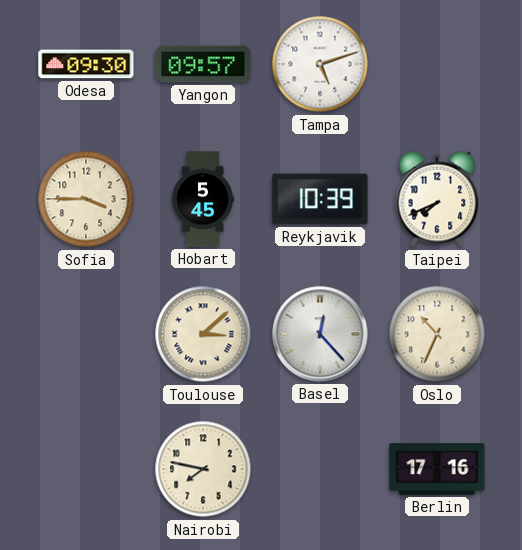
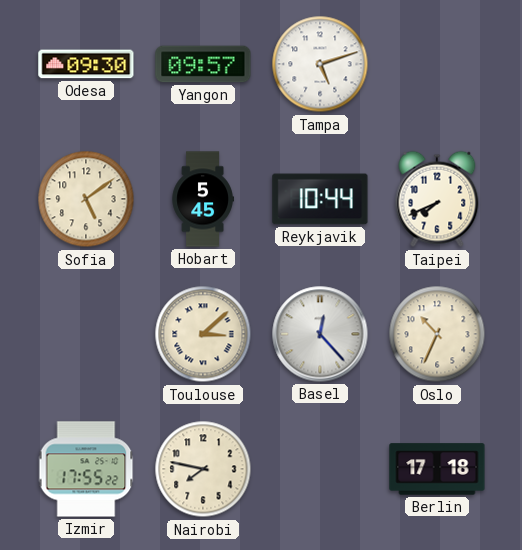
Sofia: 3:45 -> 5:09 (86, 199)
Reykjavik: 10:39 -> 10:44 (320, 199)
Izmir: none -> 17:55 (86, 469)
Berlin: 17:16 -> 17:18 (437, 469)
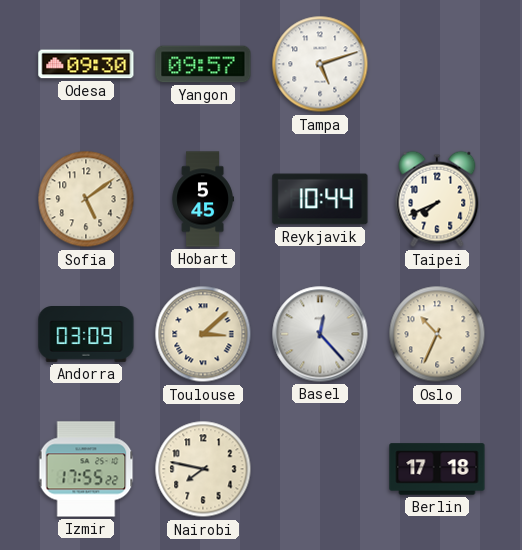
Andorra: none -> 03:09 (86, 335)
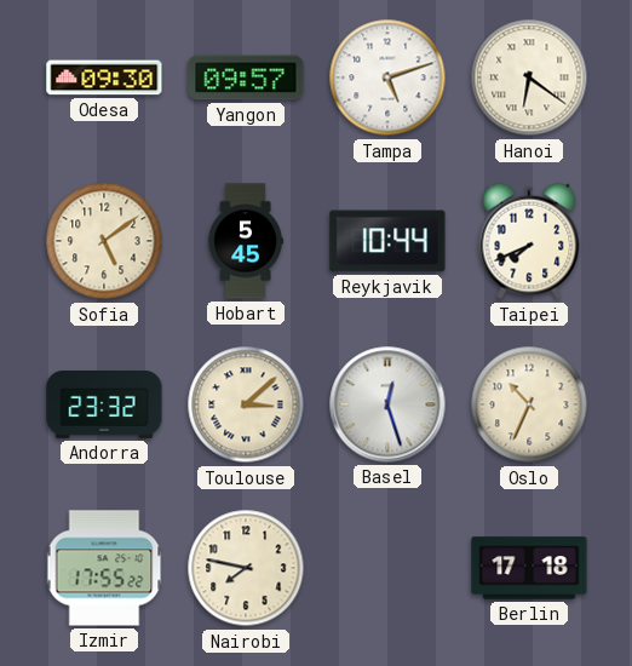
Hanoi: none -> 6:21 (529, 77)
Andorra: 03:09 -> 23:32 (104, 406)
Basel: 12:23 -> 12:27 (387, 404)
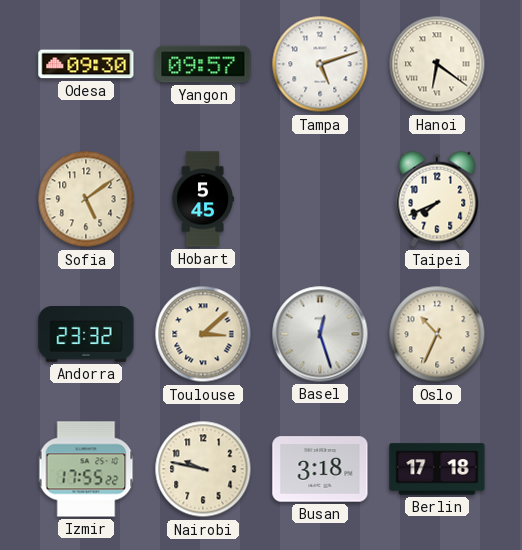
Reykjavik: 10:44 -> none (387, 241)
Nairobi: 7:47 -> 9:47 (203, 469)
Busan: none -> 3:18 (320, 469)
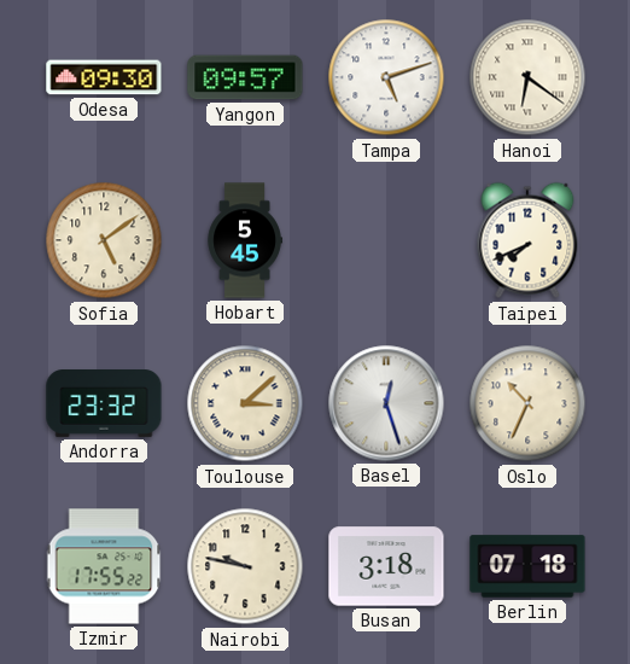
Berlin: 17:18 -> 07:18 (527, 566)
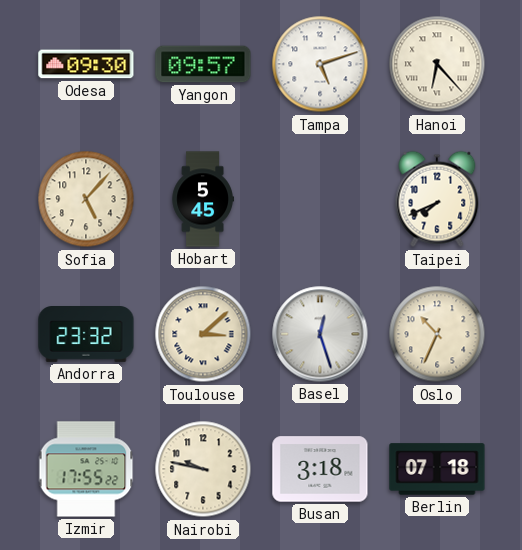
Hanoi: 6:21 -> 6:23 (437, 64)
Sofia: 5:09 -> 5:07 (86, 199)
